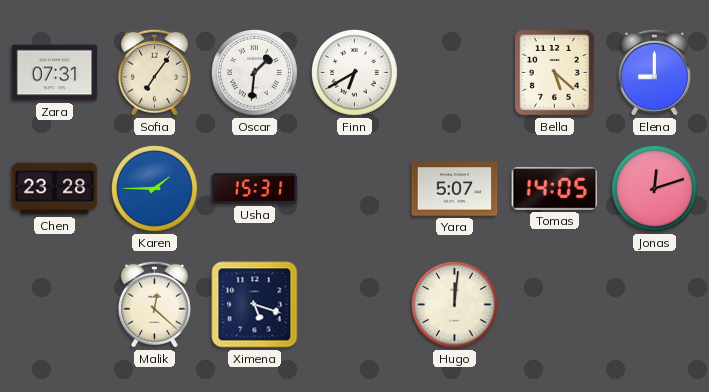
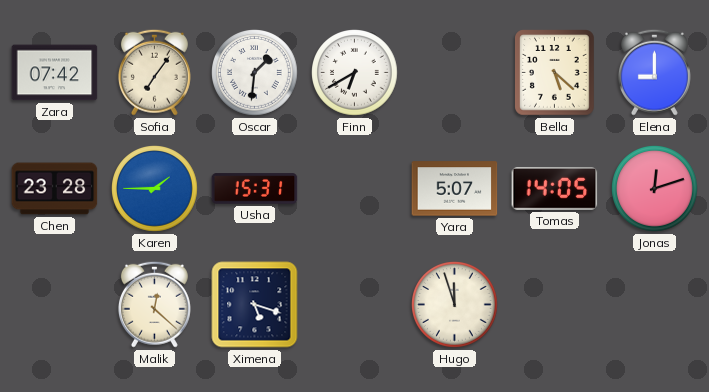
Zara: 07:31 -> 07:42 (55, 73)
Hugo: 12:01 -> 11:57 (455, 305)
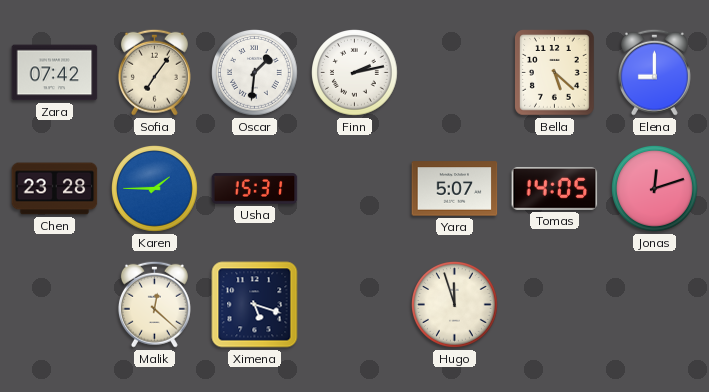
Finn: 6:40 -> 2:13 (355, 73)
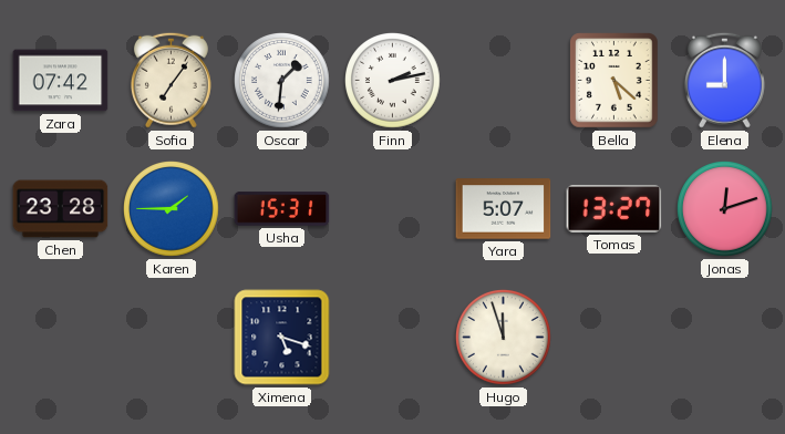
Tomas: 14:05 -> 13:27 (614, 209)
Malik: 12:22 -> none (154, 304)
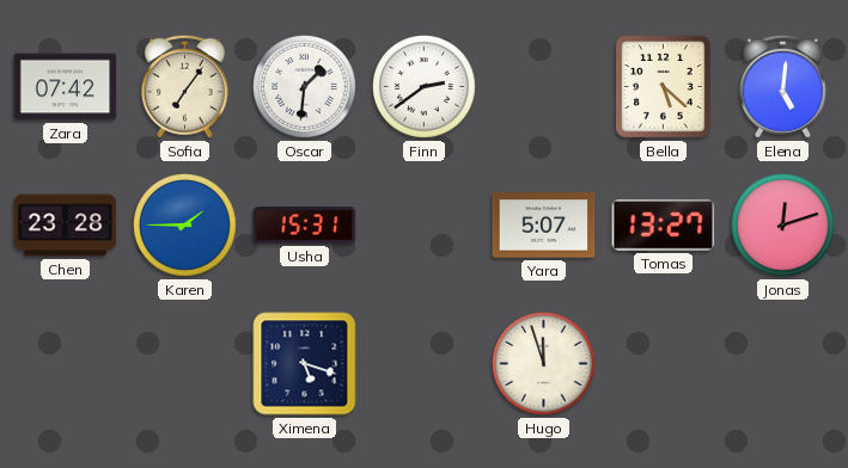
Finn: 2:13 -> 2:39 (425, 87)
Elena: 9:00 -> 5:01 (782, 86)
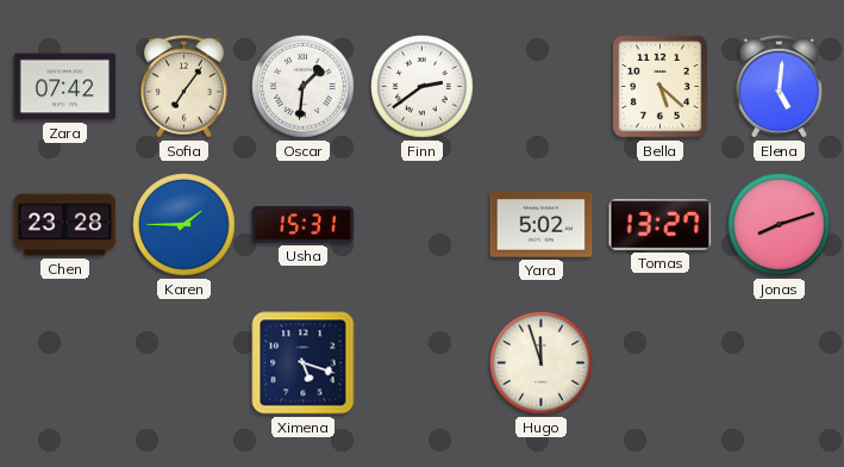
Yara: 5:07 -> 5:02 (542, 225)
Jonas: 12:12 -> 8:12 (780, 225)
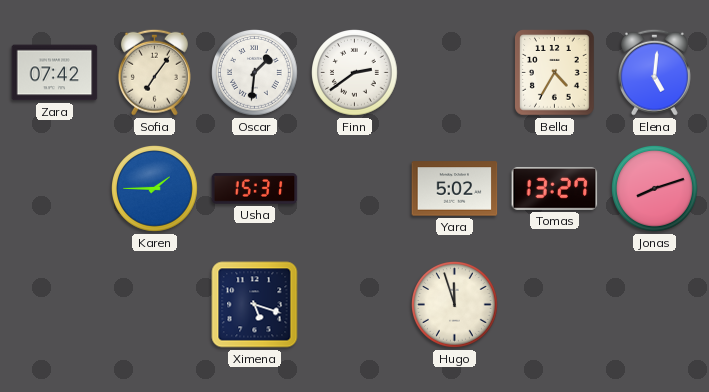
Bella: 5:22 -> 4:35 (555, 73)
Chen: 23:28 -> none (65, 225)
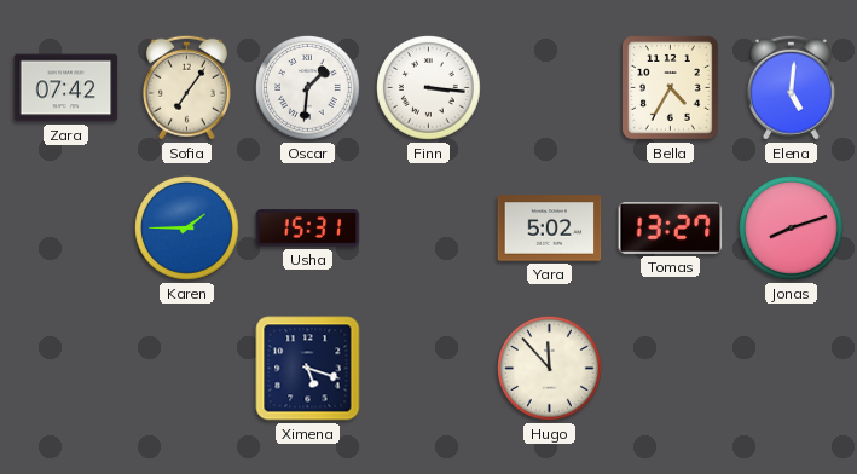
Finn: 2:39 -> 3:16 (429, 88)
Hugo: 11:57 -> 11:53 (550, 369)
